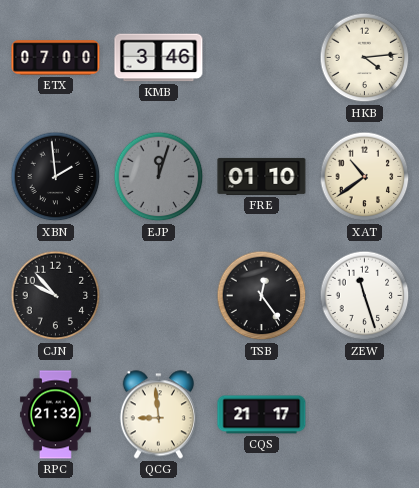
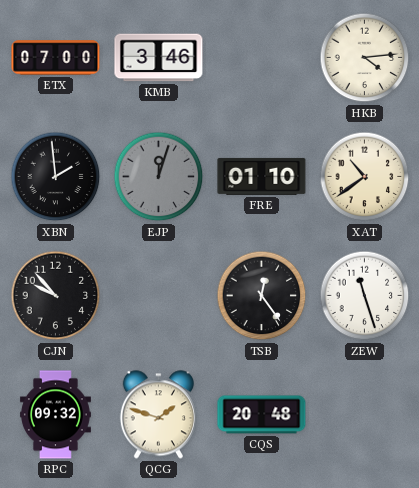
RPC: 21:32 -> 09:32 (55, 415)
QCG: 8:59 -> 1:48 (158, 415)
CQS: 21:17 -> 20:48 (262, 415)
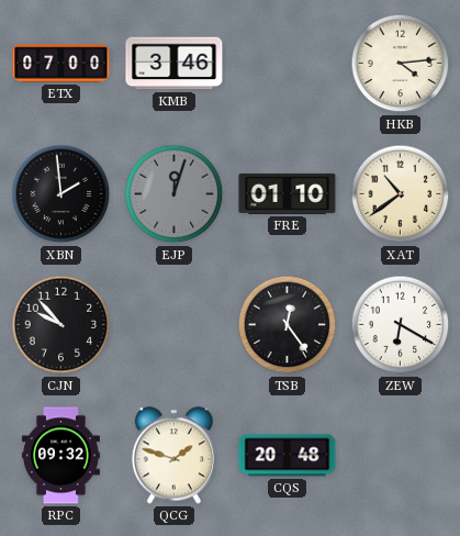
ZEW: 11:27 -> 6:20 (401, 325)
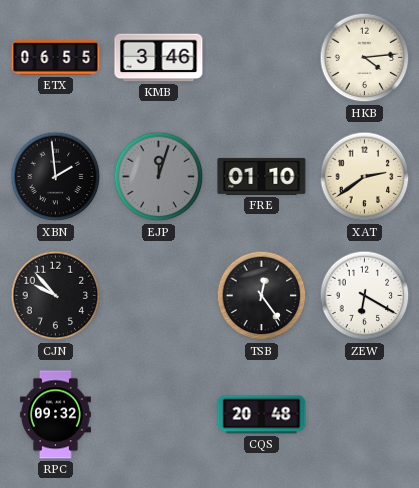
ETX: 07:00 -> 06:55 (56, 58)
XAT: 10:39 -> 2:39 (365, 177)
QCG: 1:48 -> none (173, 456)
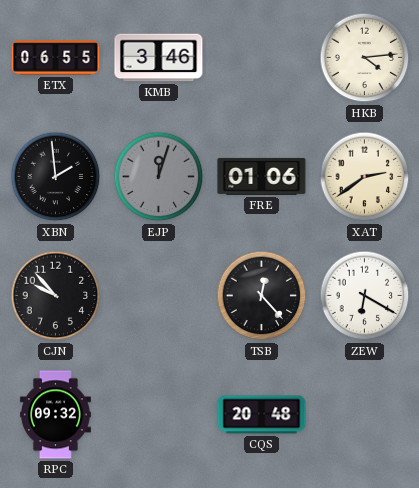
FRE: 01:10 -> 01:06 (262, 176)
TSB: 12:24 -> 12:23 (262, 296)
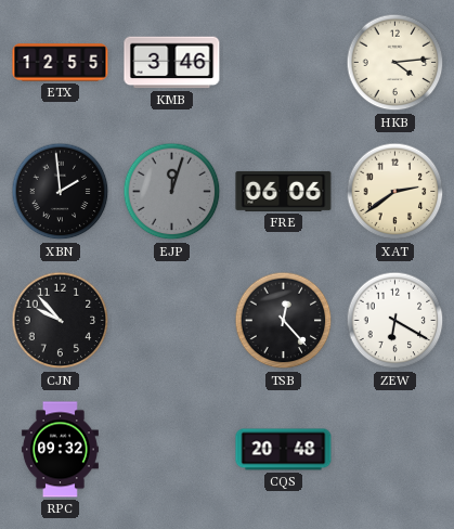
ETX: 06:55 -> 12:55 (61, 63)
FRE: 01:06 -> 06:06 (284, 191)
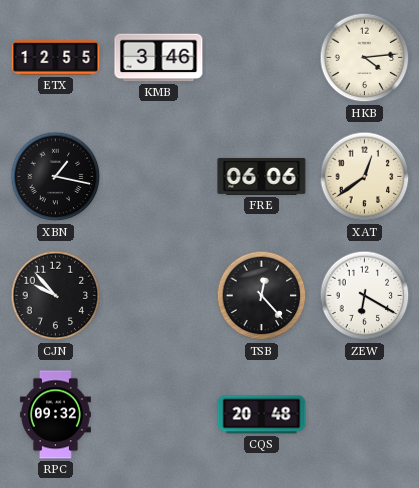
XBN: 1:59 -> 1:17 (56, 177)
EJP: 12:03 -> none (172, 192)
XAT: 2:39 -> 12:39 (365, 177)
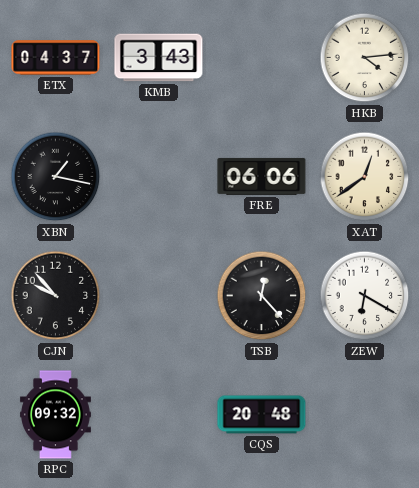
ETX: 12:55 -> 04:37 (56, 58)
KMB: 3:46 -> 3:43 (159, 58)
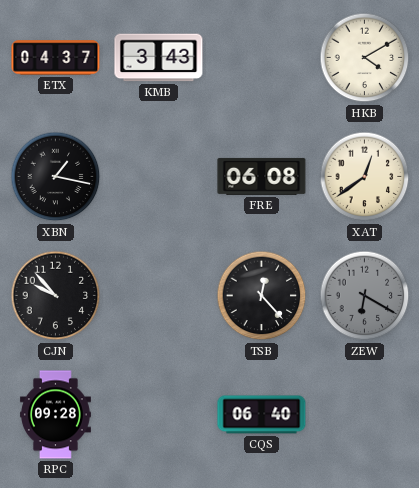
HKB: 4:14 -> 4:10 (365, 58)
FRE: 06:06 -> 06:08 (262, 176)
ZEW dial: white -> grey (365, 296)
RPC: 09:32 -> 09:28 (55, 415)
CQS: 20:48 -> 06:40 (262, 415)
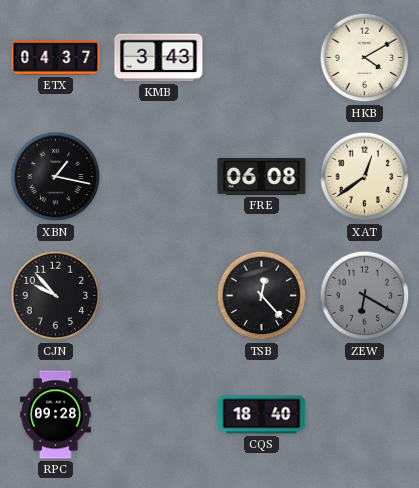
CQS: 06:40 -> 18:40 (262, 415)
